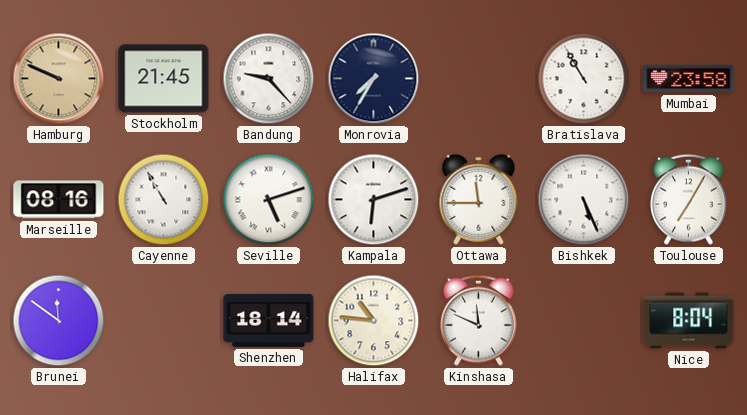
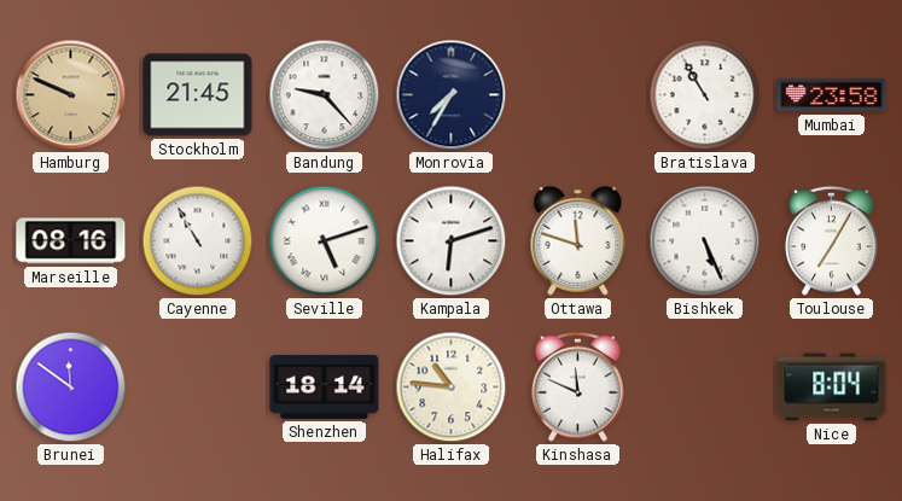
Ottawa: 11:45 -> 11:48 (578, 240)
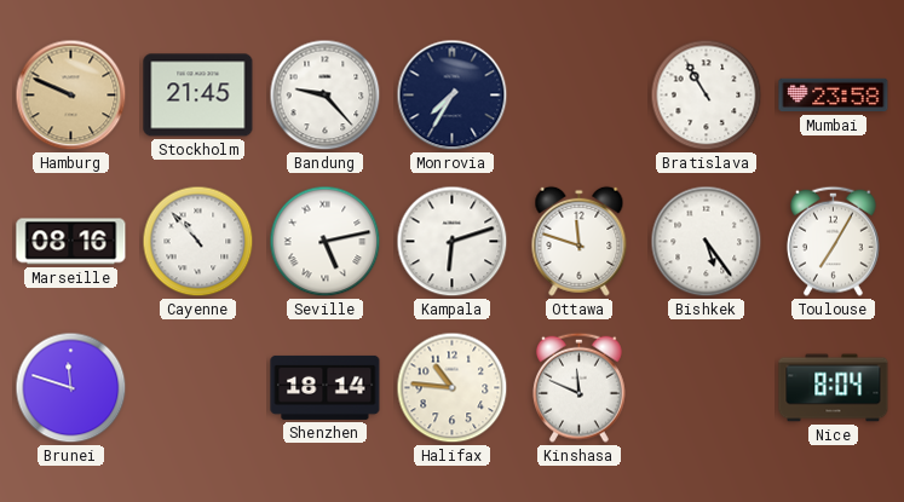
Cayenne: 10:55 -> 10:53 (198, 242)
Seville: 5:12 -> 5:13 (326, 242)
Bishkek: 5:26 -> 5:24 (707, 242)
Brunei: 11:51 -> 11:48 (71, 388)
